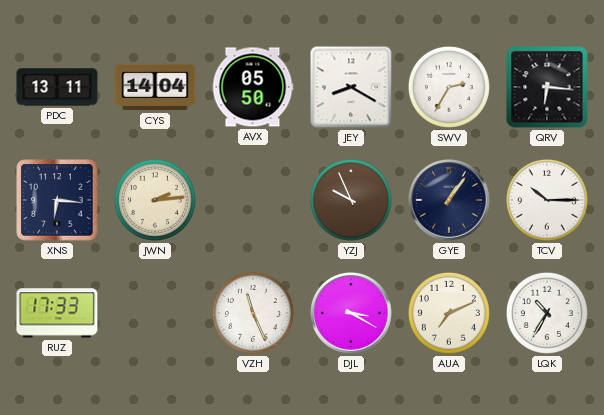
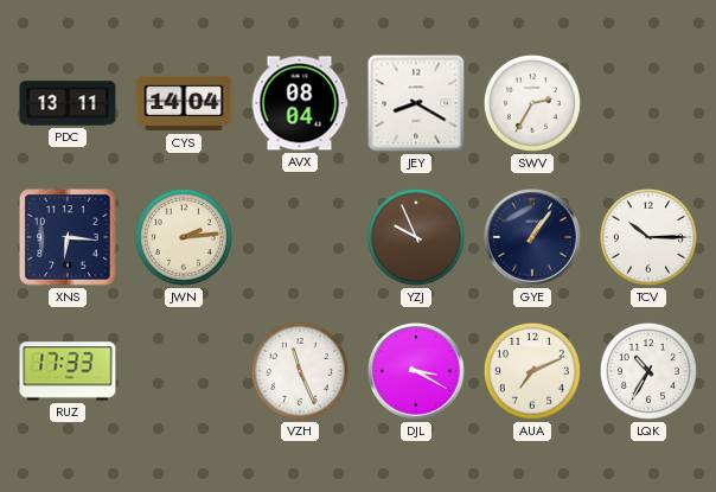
AVX: 05:50 -> 08:04 (300, 103)
QRV: 6:16 -> none (547, 87)
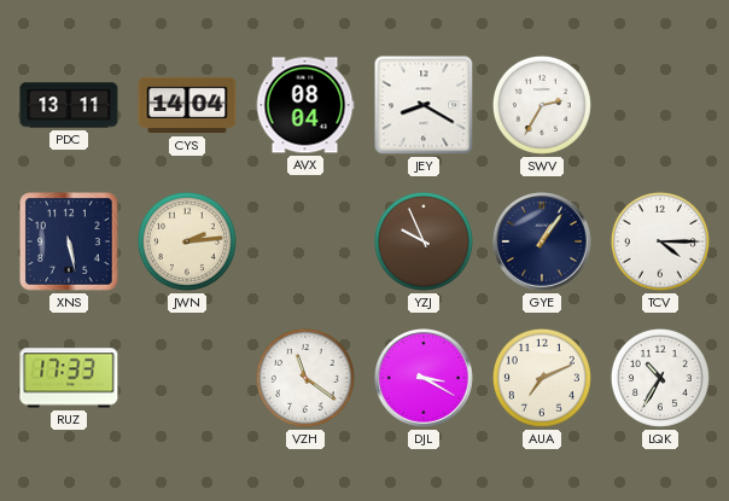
XNS: 6:16 -> 5:28 (69, 241)
TCV: 10:15 -> 4:15 (660, 241)
VZH: 11:26 -> 11:21 (305, 378)
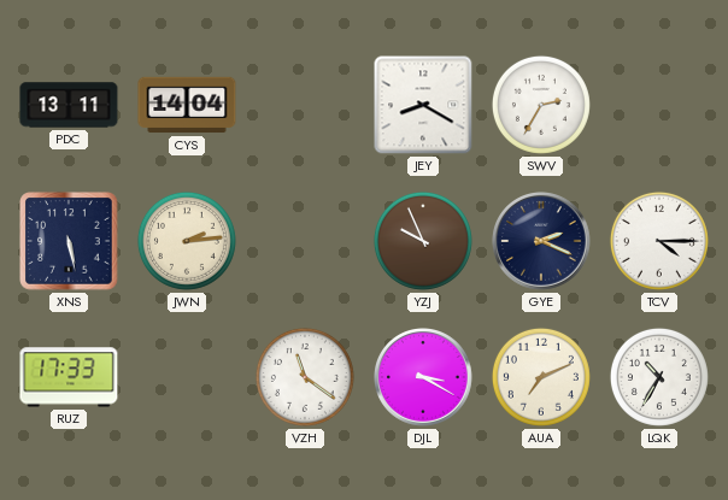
AVX: 08:04 -> none (305, 105)
GYE: 1:06 -> 2:19 (542, 242)
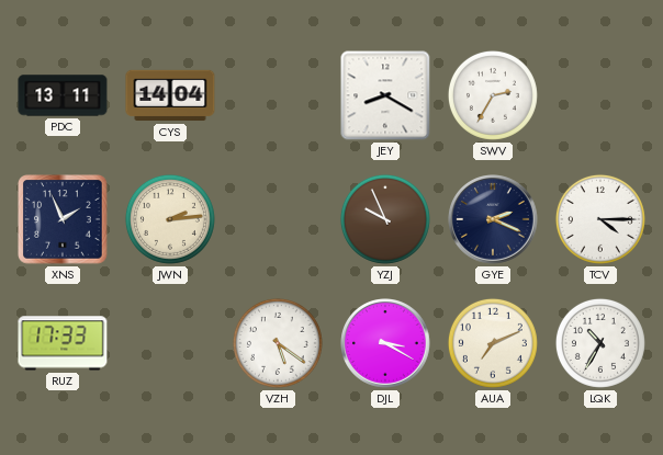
XNS: 5:28 -> 1:56 (63, 219)
VZH: 11:21 -> 5:21 (278, 343)
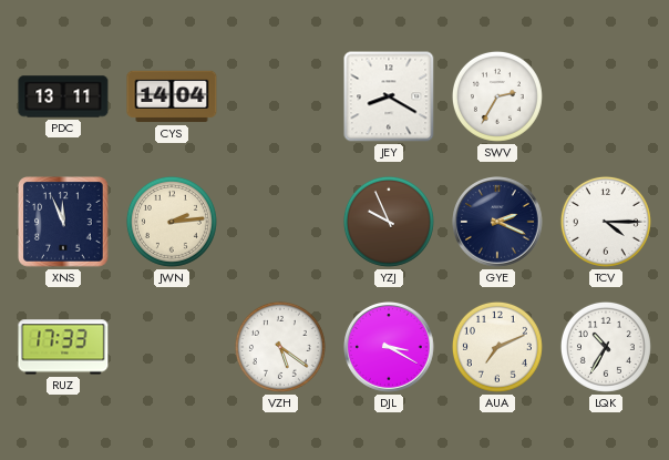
XNS: 1:56 -> 11:56 (63, 222)
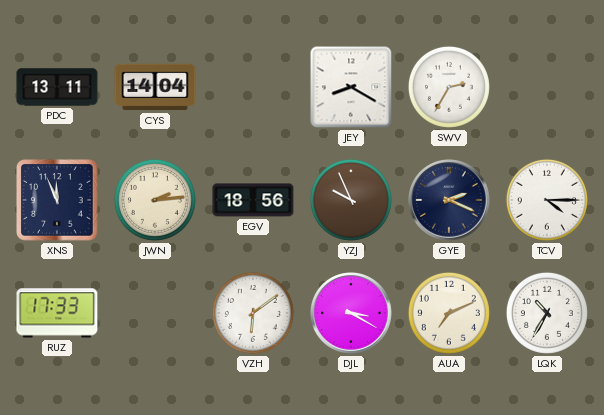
EGV: none -> 18:56 (253, 200)
VZH: 5:21 -> 6:09 (253, 313)
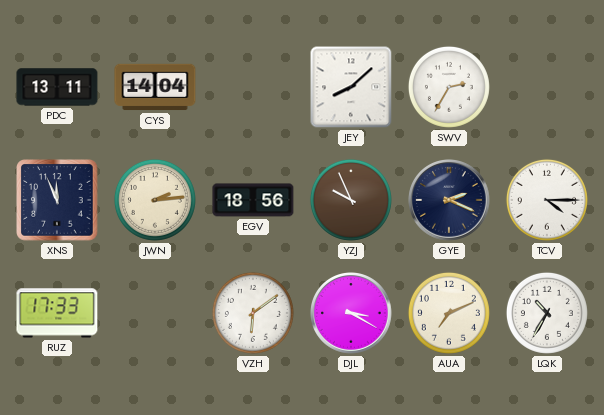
JEY: 8:20 -> 8:08 (351, 87)
